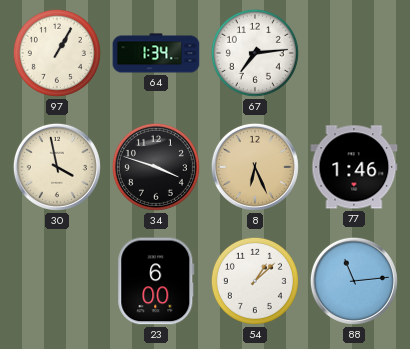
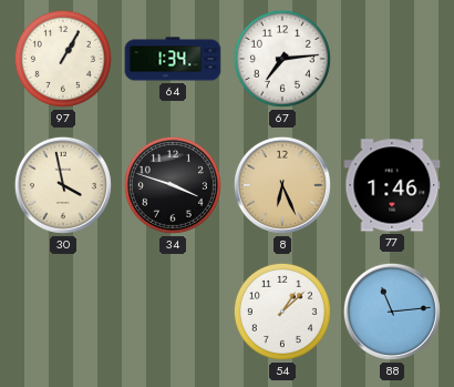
23: 6:00 -> none (156, 281)
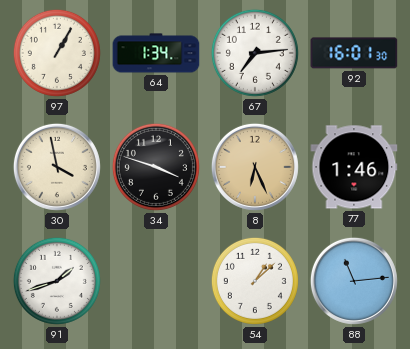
92: none -> 16:01 (354, 53)
91: none -> 1:42 (57, 281)
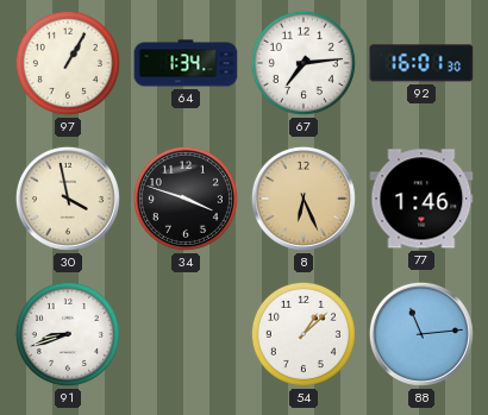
91: 1:42 -> 8:42 (68, 334)
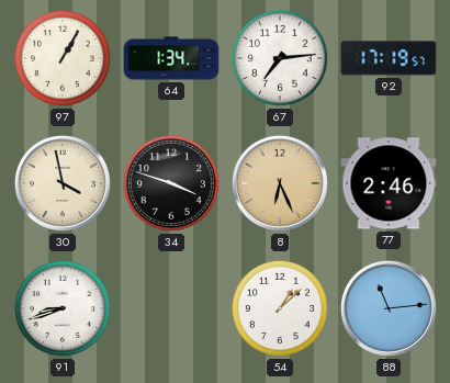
92: 16:01 -> 17:19 (389, 58)
77: 1:46 -> 2:46 (389, 183)
